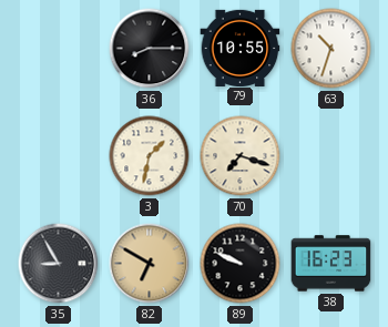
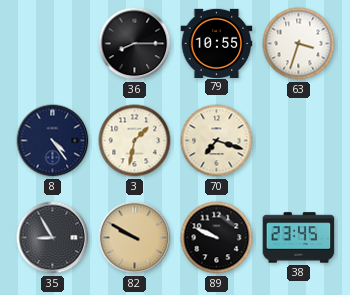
63: 10:33 -> 3:33 (299, 44)
8: none -> 4:24 (53, 141)
82: 6:50 -> 9:50 (135, 238)
38: 16:23 -> 23:45 (299, 238)
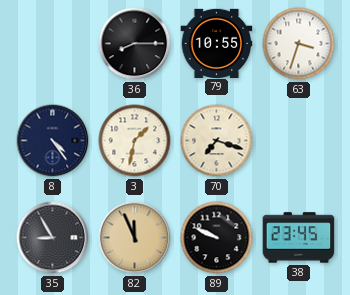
82: 9:50 -> 11:56 (135, 238)
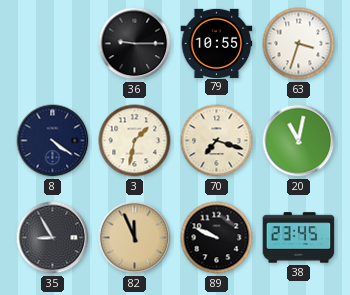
36: 8:15 -> 9:15 (135, 44)
8: 4:24 -> 4:21 (53, 141)
20: none -> 11:02 (299, 141)
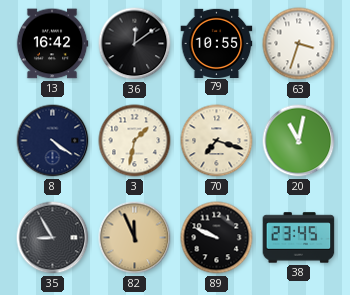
13: none -> 16:42 (52, 44)
36: 9:15 -> 12:09 (135, 44)
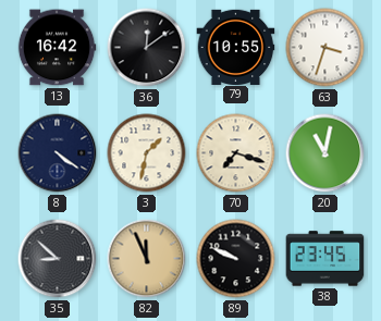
35: 8:55 -> 8:52 (58, 259)
